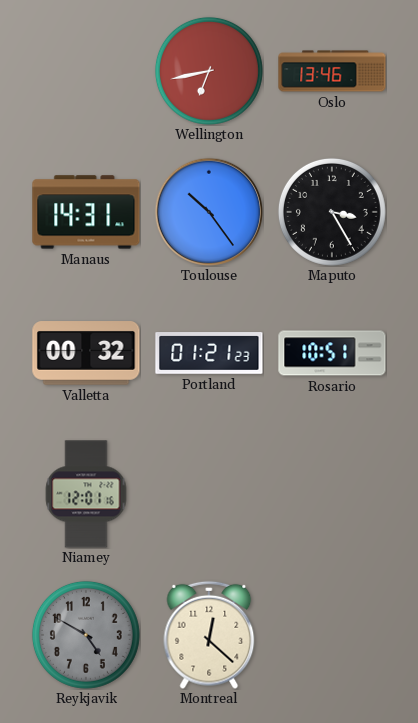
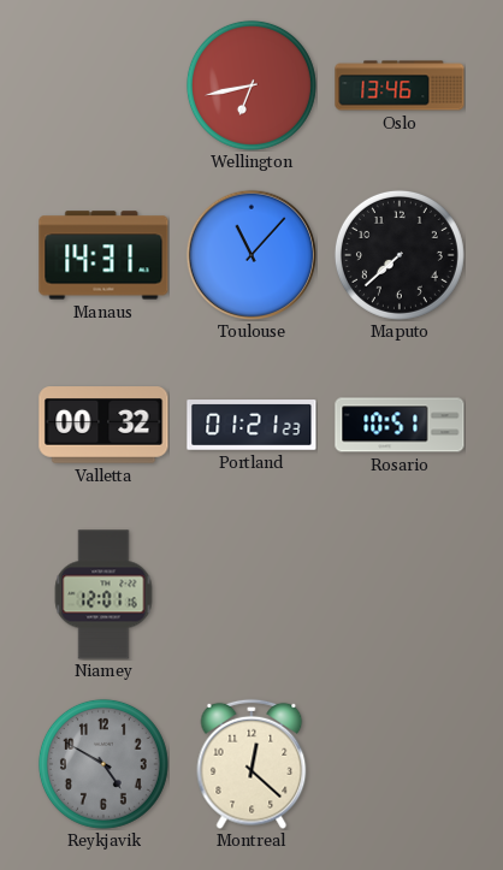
Toulouse: 10:24 -> 11:07 (251, 255)
Maputo: 3:25 -> 7:38 (400, 255)
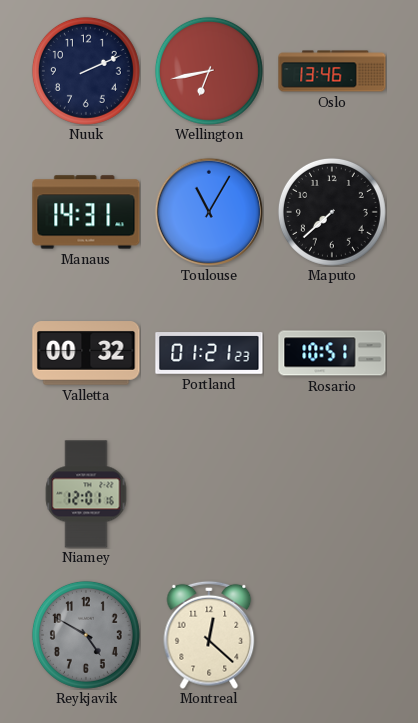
Nuuk: none -> 2:11 (86, 71)
Toulouse: 11:07 -> 11:05 (209, 212)
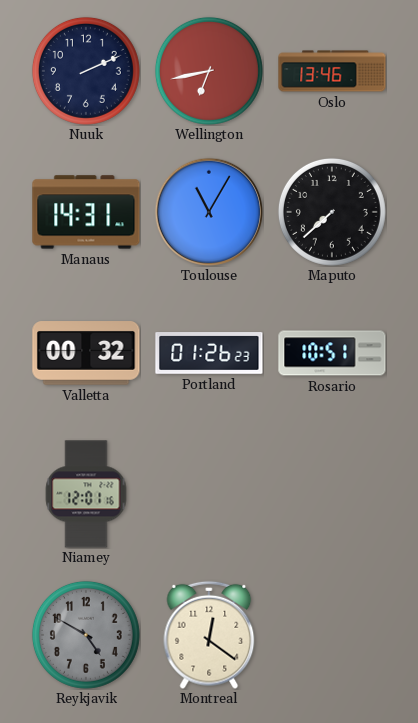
Portland: 01:21 -> 01:26 (209, 353)
Montreal: 12:22 -> 12:21 (209, 635)
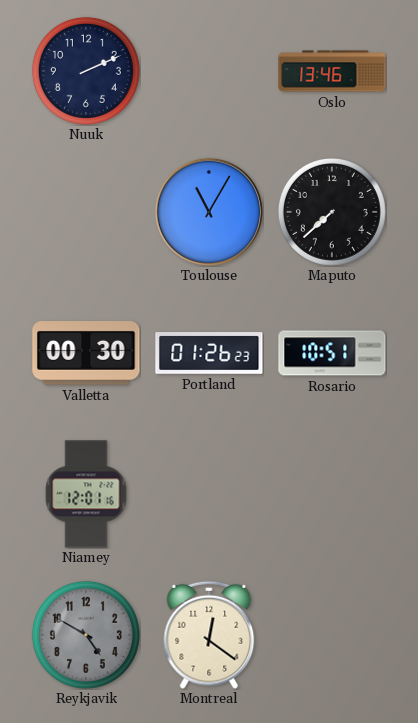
Wellington: 6:43 -> none (209, 71)
Manaus: 14:31 -> none (86, 212)
Valletta: 00:32 -> 00:30 (86, 353)
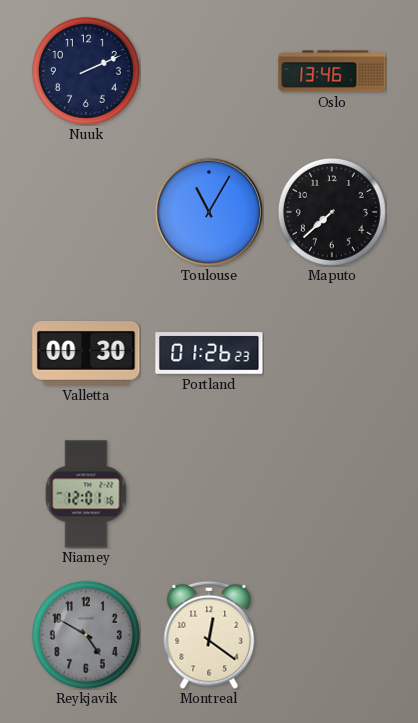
Rosario: 10:51 -> none (332, 353)
